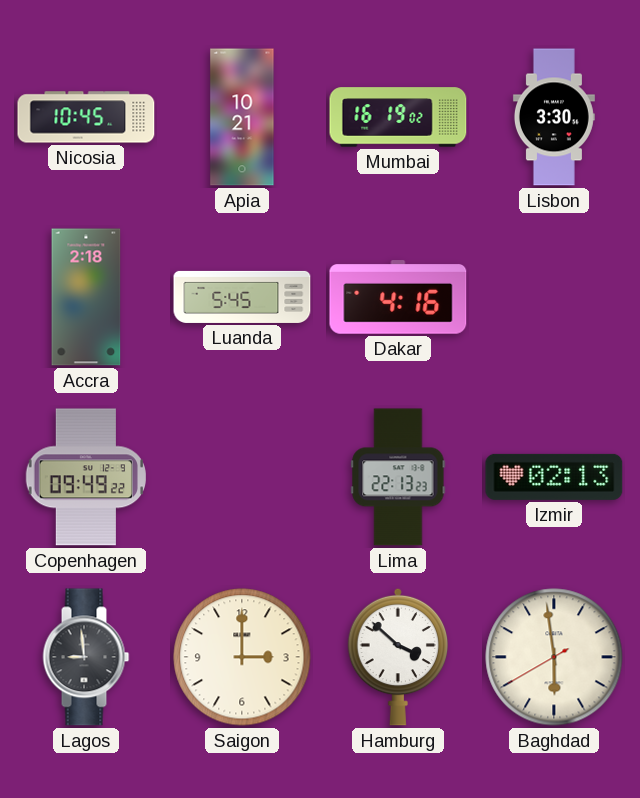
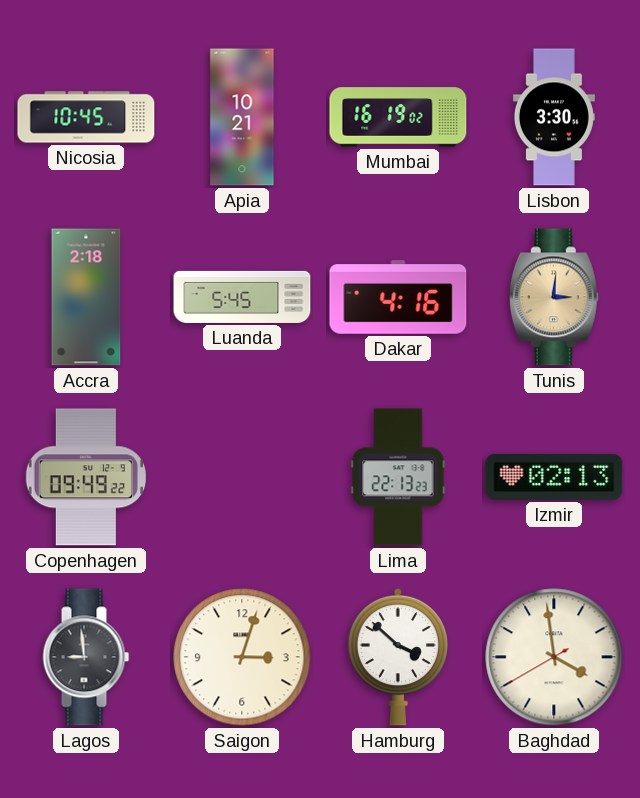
Tunis: none -> 3:01 (554, 297)
Saigon: 3:00 -> 3:03 (242, 657)
Baghdad: 5:58 -> 3:58 (554, 657)
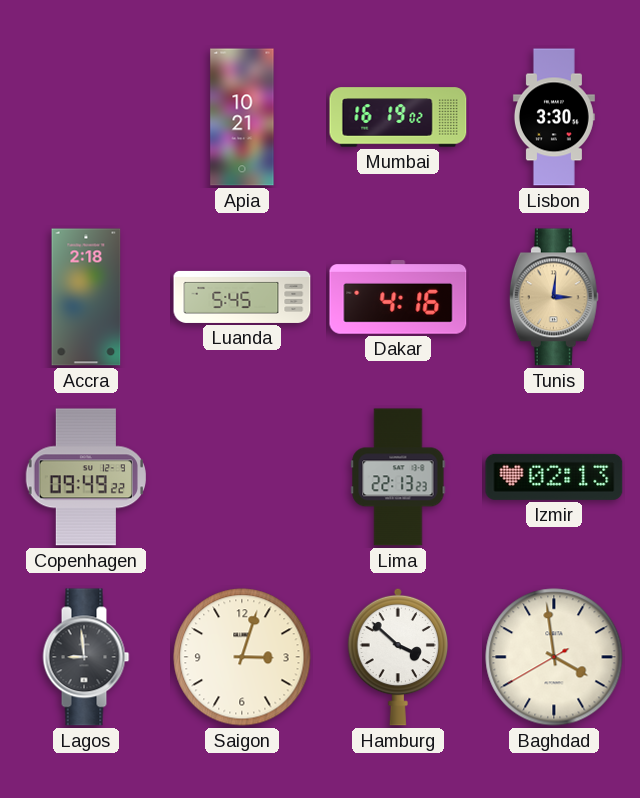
Nicosia: 10:45 -> none (86, 117)
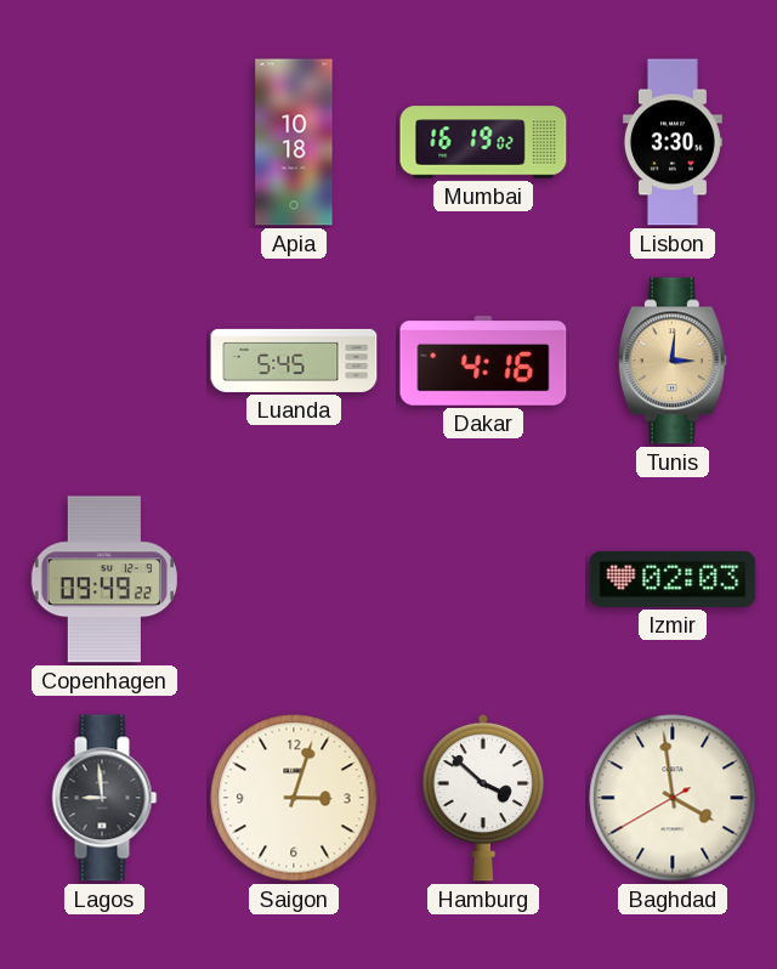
Apia: 10:21 -> 10:18 (294, 142)
Accra: 2:18 -> none (86, 297)
Lima: 22:13 -> none (398, 477)
Izmir: 02:13 -> 02:03 (673, 579)
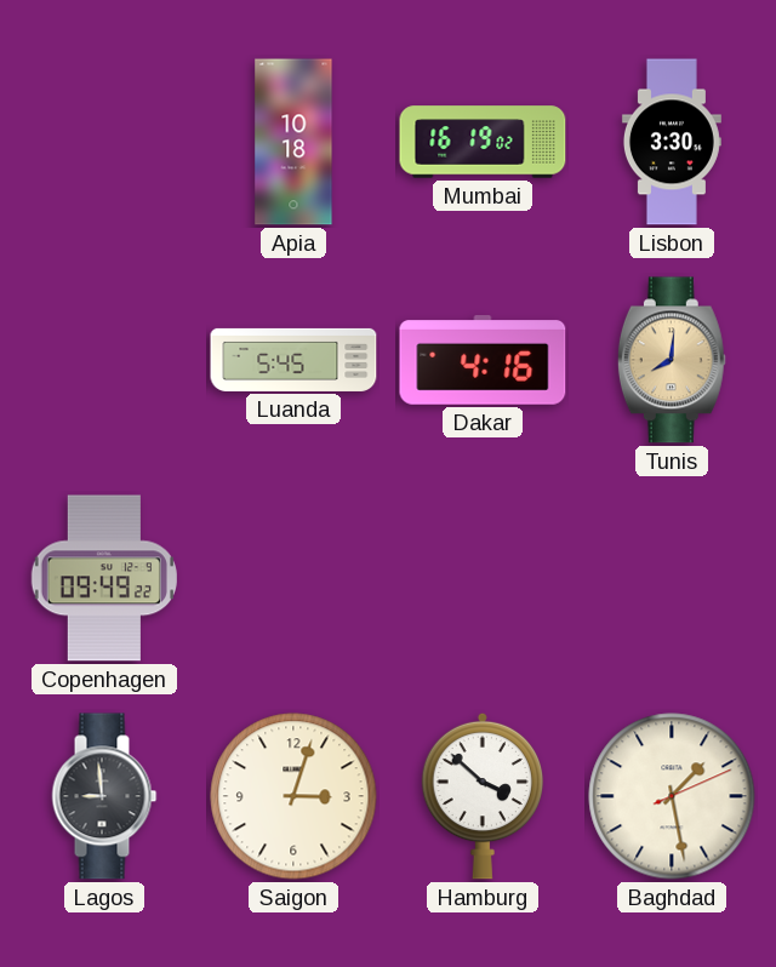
Tunis: 3:01 -> 8:01 (672, 360)
Izmir: 02:03 -> none (673, 579)
Baghdad: 3:58 -> 1:28 (672, 796)
